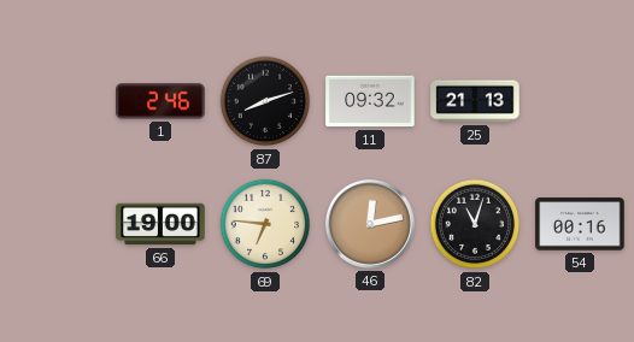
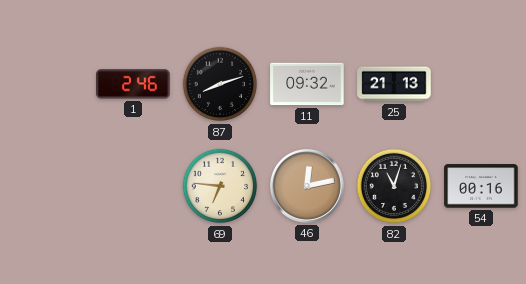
66: 19:00 -> none (160, 224)
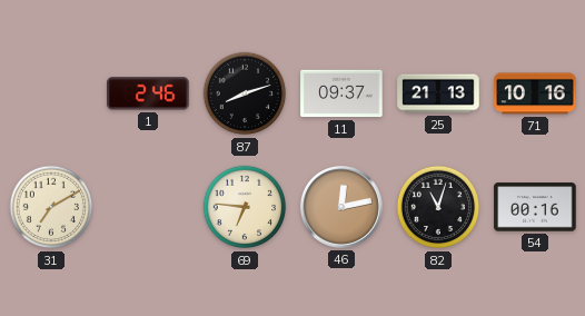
11: 09:32 -> 09:37 (341, 93)
71: none -> 10:16 (535, 93)
31: none -> 7:10 (51, 207)
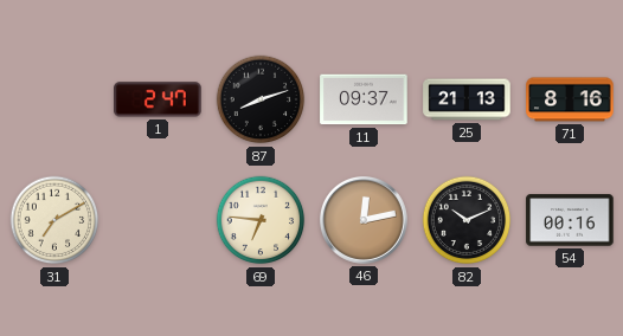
1: 2:46 -> 2:47 (158, 99)
71: 10:16 -> 8:16 (570, 99)
82: 11:03 -> 10:11 (467, 220)
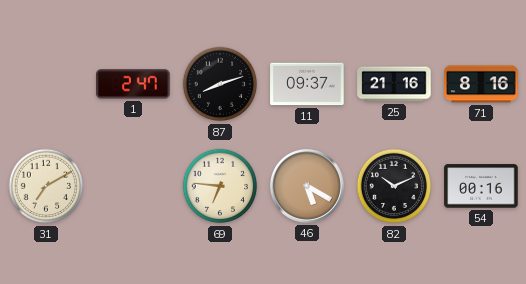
25: 21:13 -> 21:16 (394, 84)
46: 12:13 -> 5:20 (307, 186)
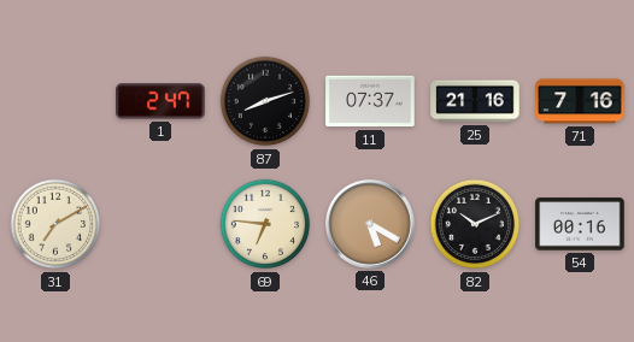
11: 09:37 -> 07:37 (370, 101)
71: 8:16 -> 7:16 (580, 101)
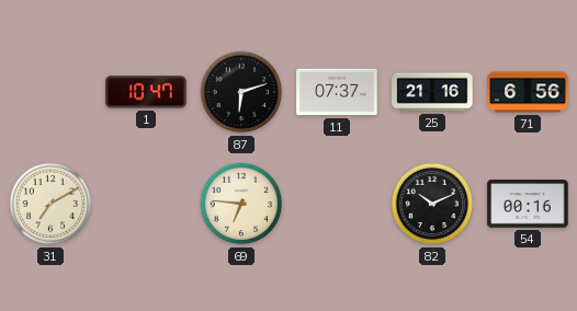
1: 2:47 -> 10:47 (146, 92)
87: 8:12 -> 6:12 (241, 92)
71: 7:16 -> 6:56 (528, 92)
46: 5:20 -> none (370, 224)
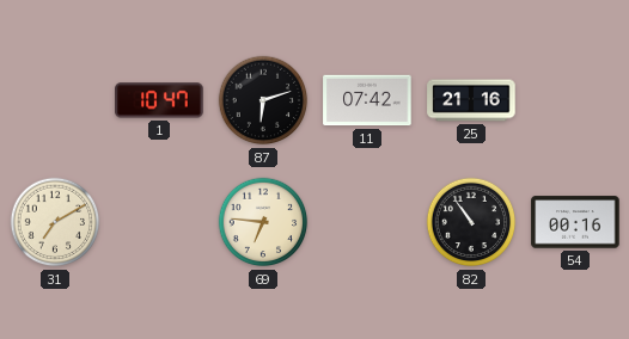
11: 07:37 -> 07:42 (367, 100)
71: 6:56 -> none (528, 92)
82: 10:11 -> 10:54 (471, 222)
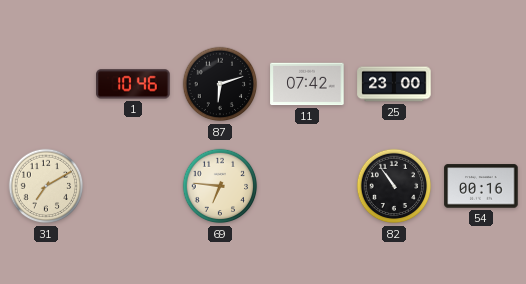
1: 10:47 -> 10:46 (133, 84)
25: 21:16 -> 23:00 (394, 84)
